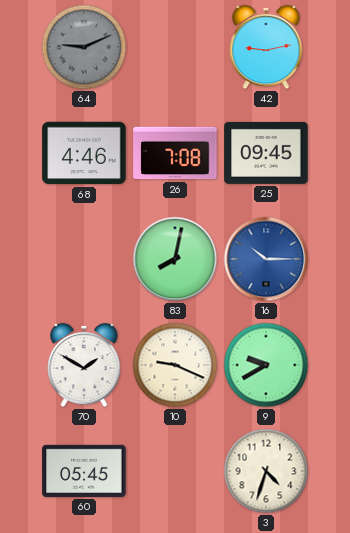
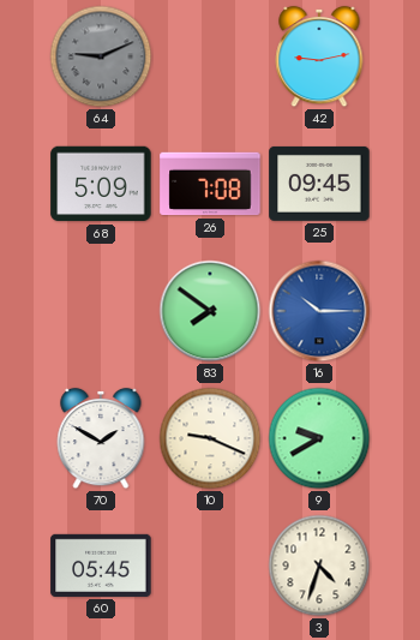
68: 4:46 -> 5:09 (101, 184)
83: 8:02 -> 7:51 (210, 311)
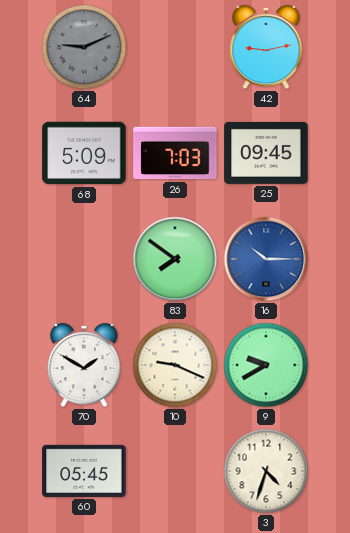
26: 7:08 -> 7:03 (175, 153)
